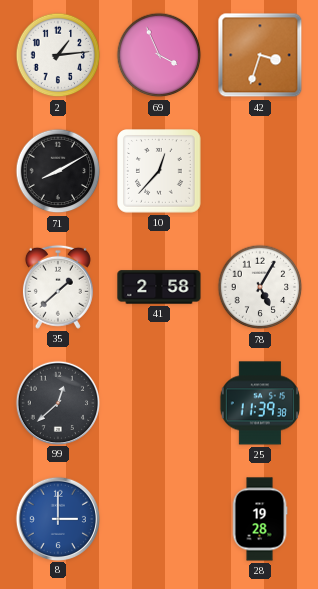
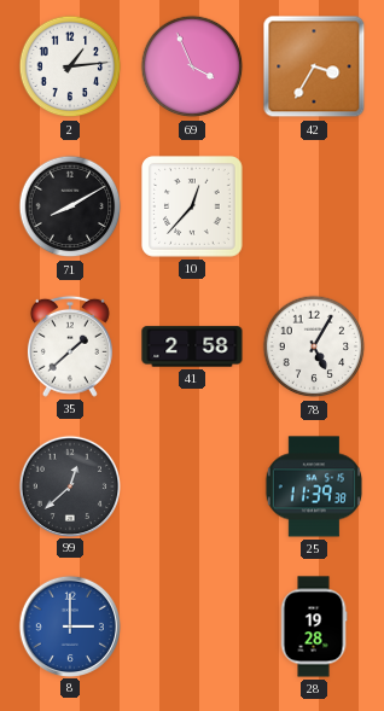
42: 3:33 -> 3:35 (314, 66)
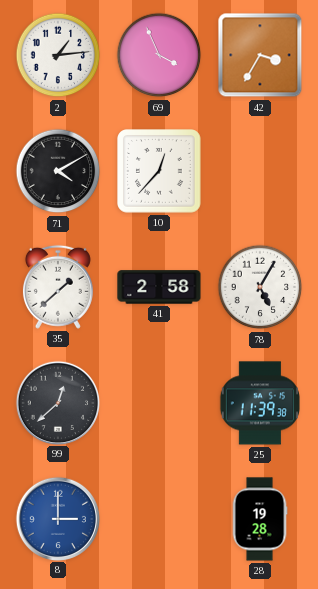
71: 8:10 -> 4:10 (58, 171)
